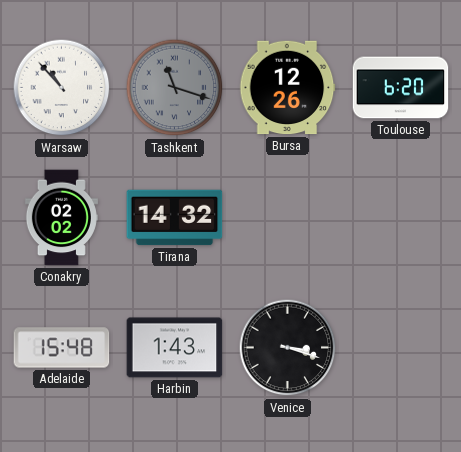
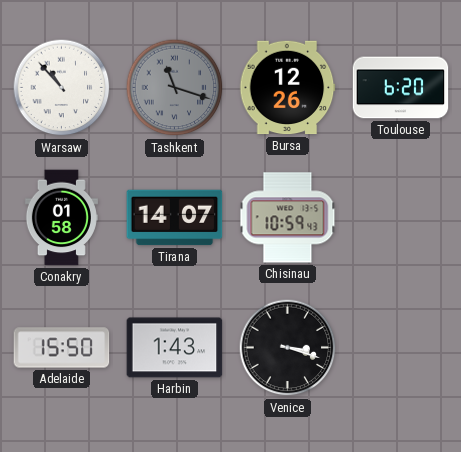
Conakry: 02:02 -> 01:58 (61, 218)
Tirana: 14:32 -> 14:07 (175, 218)
Chisinau: none -> 10:59 (288, 218)
Adelaide: 15:48 -> 15:50 (62, 348)
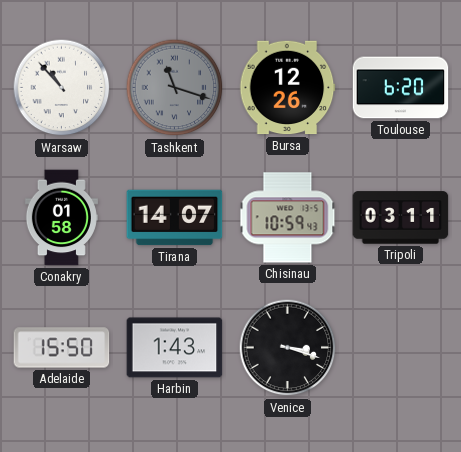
Tripoli: none -> 03:11 (401, 218)
